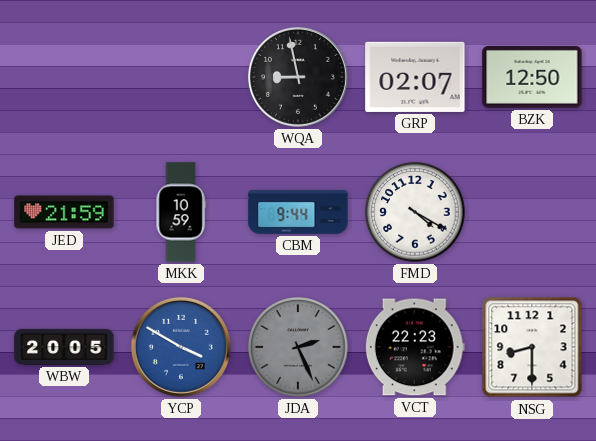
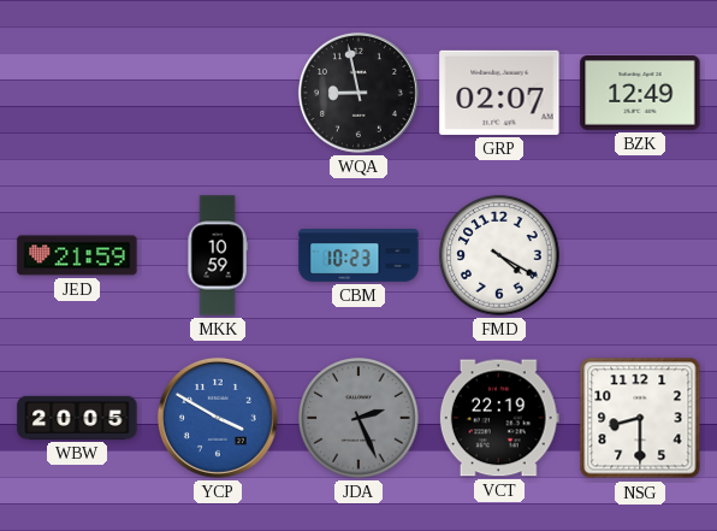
BZK: 12:50 -> 12:49 (640, 94)
CBM: 9:44 -> 10:23 (358, 256)
VCT: 22:23 -> 22:19 (499, 418)
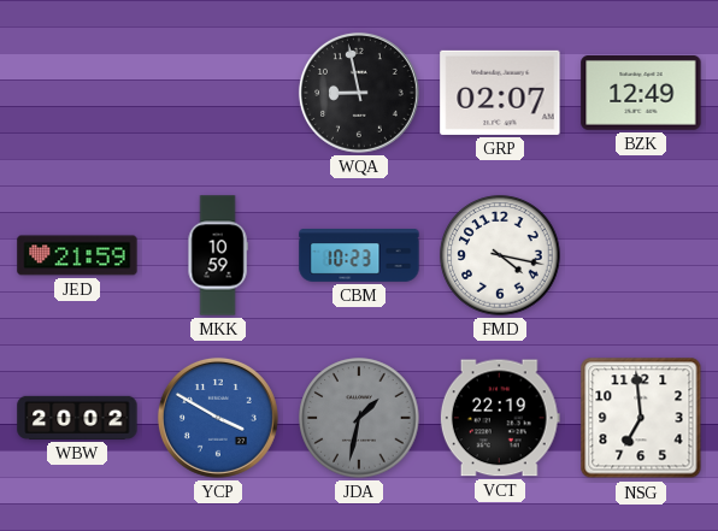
FMD: 4:20 -> 4:17 (500, 255)
WBW: 20:05 -> 20:02 (77, 418)
JDA: 2:26 -> 1:32 (359, 418)
NSG: 8:30 -> 6:59 (641, 418)
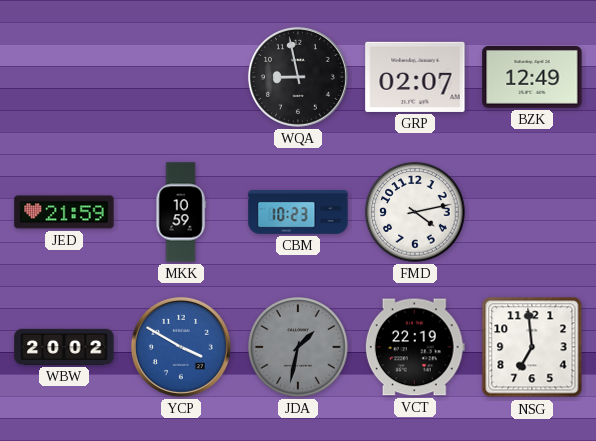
FMD: 4:17 -> 4:13 (415, 212)
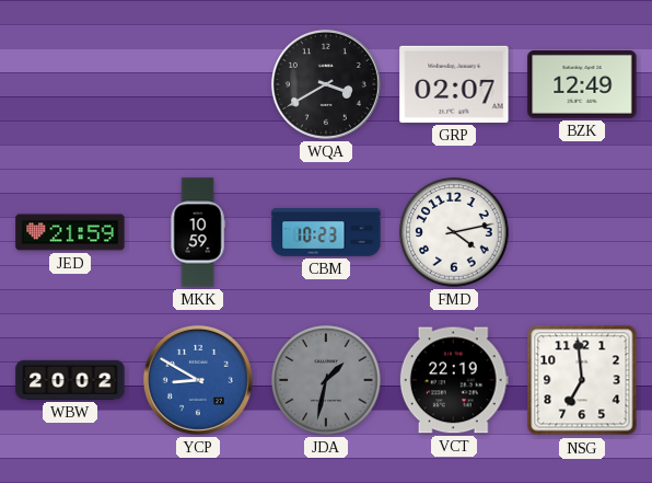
WQA: 8:58 -> 3:40 (326, 84)
YCP: 3:50 -> 8:50 (198, 380)
